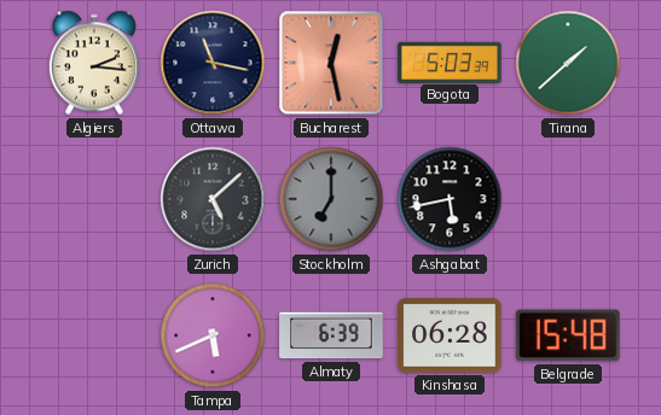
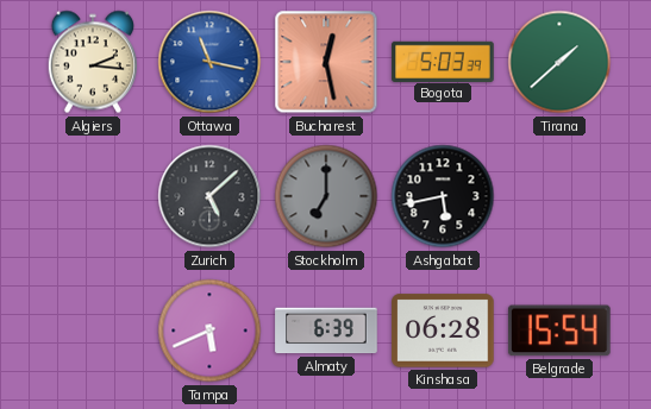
Ottawa dial: navy -> blue (209, 62)
Belgrade: 15:48 -> 15:54 (559, 331)
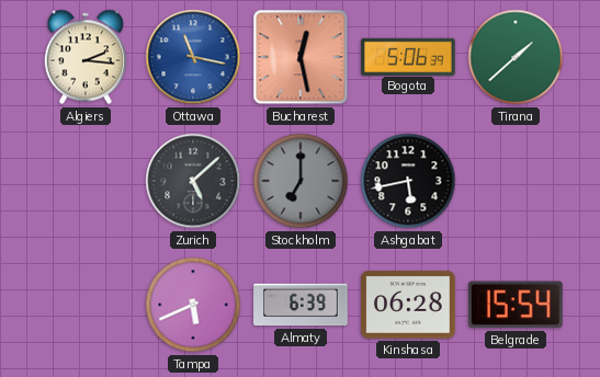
Bogota: 5:03 -> 5:06 (408, 56)
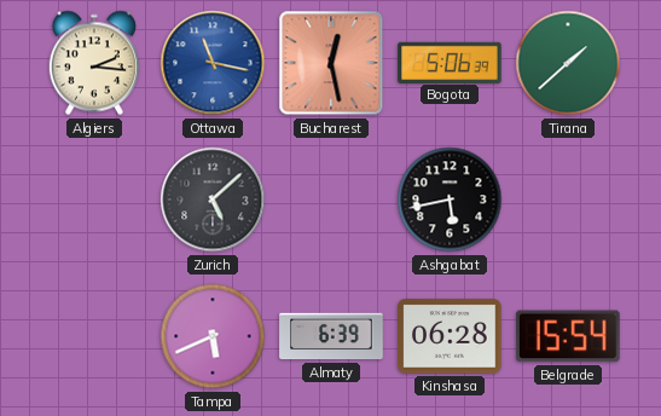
Stockholm: 7:00 -> none (301, 181)
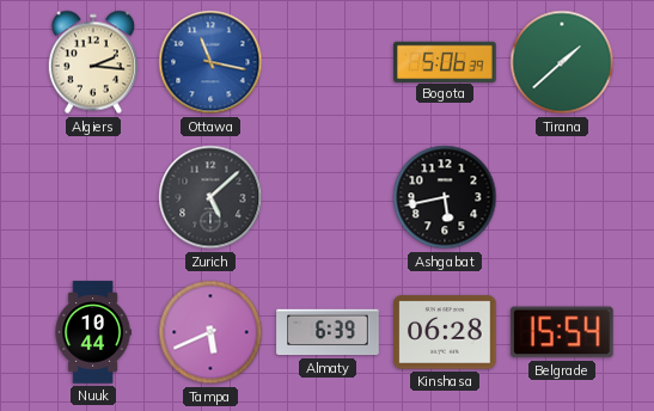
Bucharest: 12:28 -> none (331, 63)
Nuuk: none -> 10:44 (93, 332)
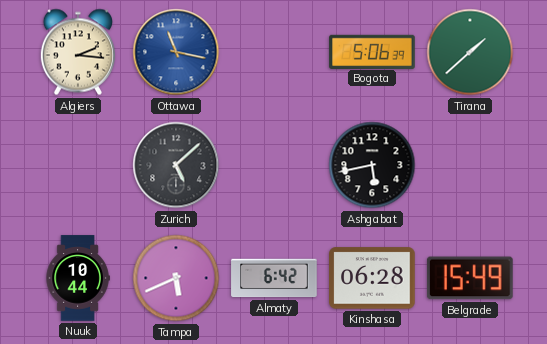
Almaty: 6:39 -> 6:42 (274, 278)
Belgrade: 15:54 -> 15:49 (470, 278)
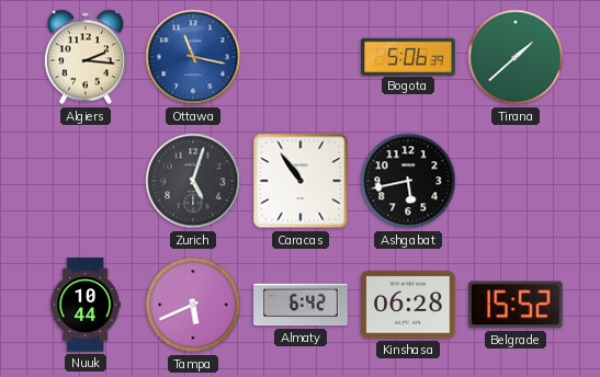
Zurich: 5:08 -> 5:03 (193, 181)
Caracas: none -> 10:54 (301, 181)
Belgrade: 15:49 -> 15:52 (516, 305)
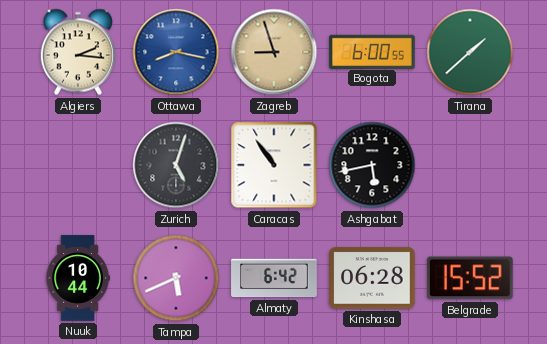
Ottawa: 11:17 -> 8:17 (176, 52)
Zagreb: none -> 8:57 (274, 52)
Bogota: 5:06 -> 6:00 (372, 51)
